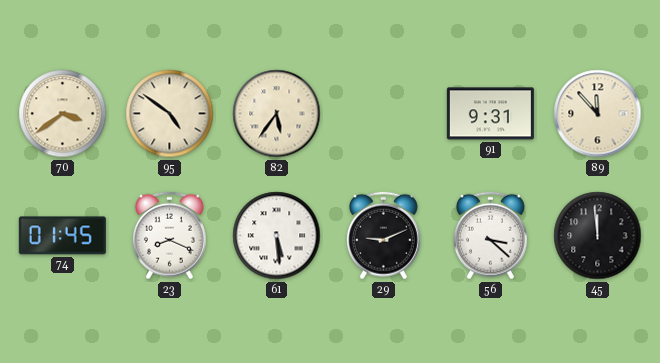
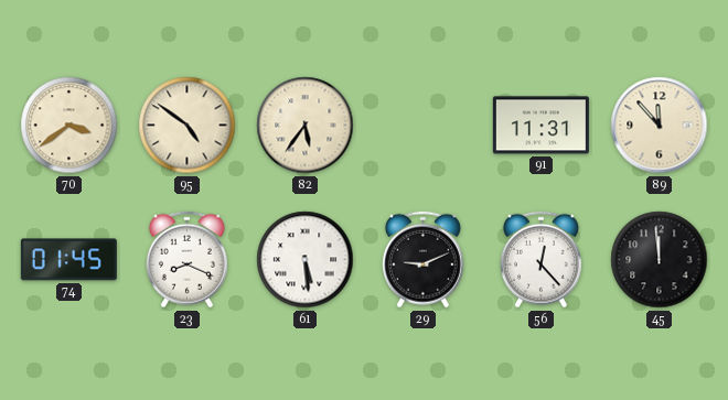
91: 9:31 -> 11:31 (540, 126)
56: 3:22 -> 12:23 (540, 260)
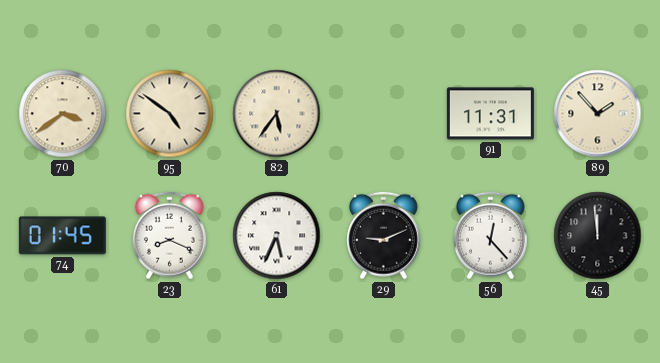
89: 11:53 -> 1:53 (598, 114)
61: 5:29 -> 5:34 (277, 236)
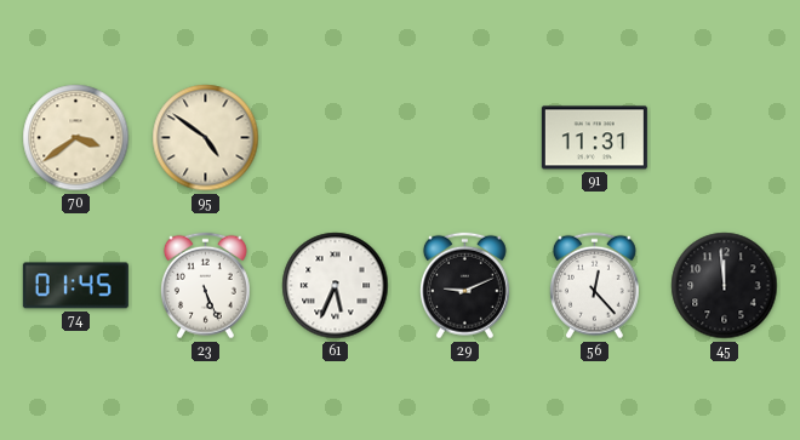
82: 5:36 -> none (277, 114)
89: 1:53 -> none (598, 114)
23: 8:19 -> 5:26 (205, 286)
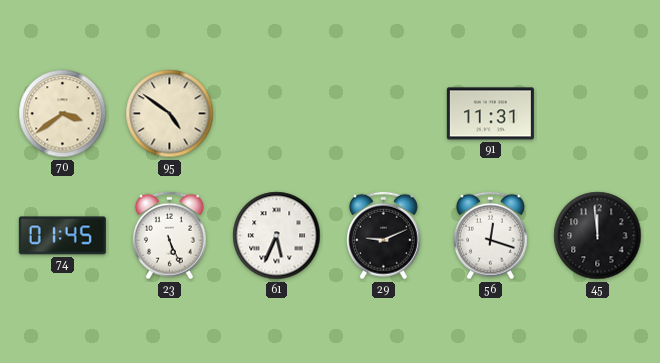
56: 12:23 -> 12:18 (490, 236)
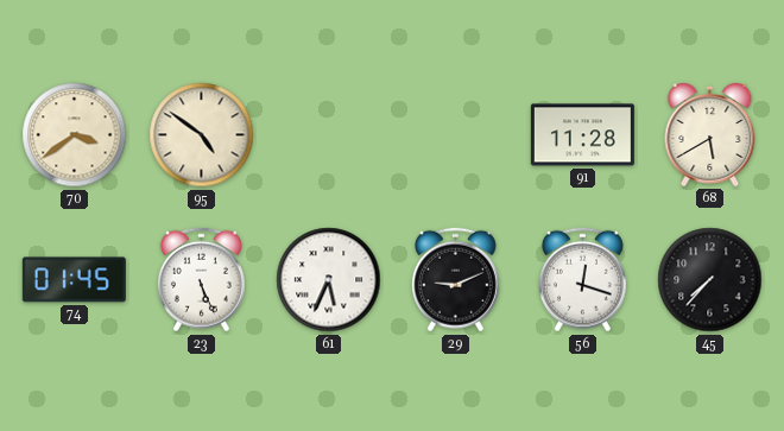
91: 11:31 -> 11:28 (582, 135)
68: none -> 5:40 (710, 134)
45: 11:59 -> 7:37 (710, 280)
